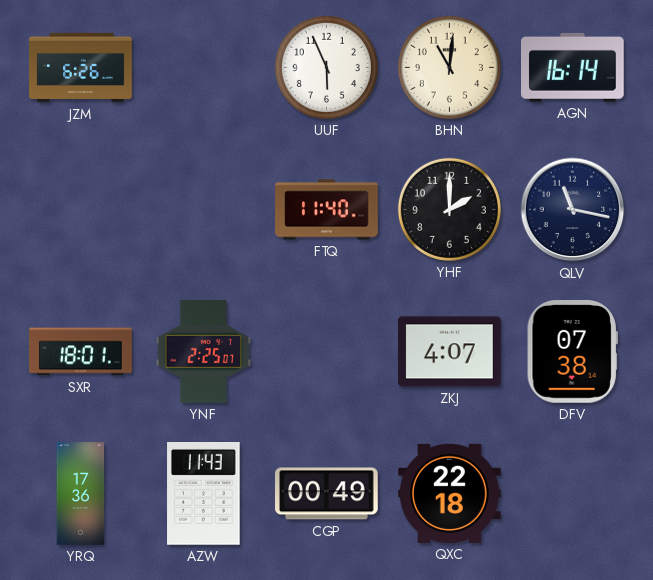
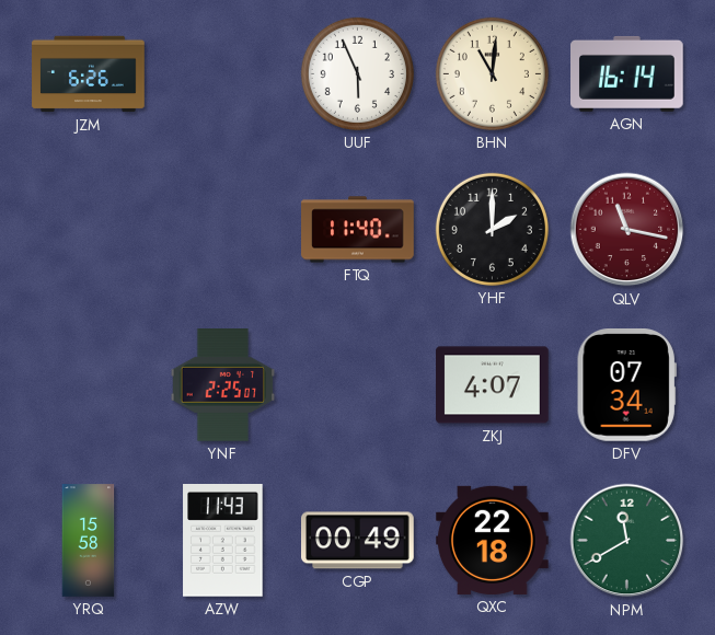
QLV dial: navy -> burgundy (627, 230)
SXR: 18:01 -> none (81, 352)
DFV: 07:38 -> 07:34 (626, 385)
YRQ: 17:36 -> 15:58 (89, 541)
NPM: none -> 11:40 (627, 541)
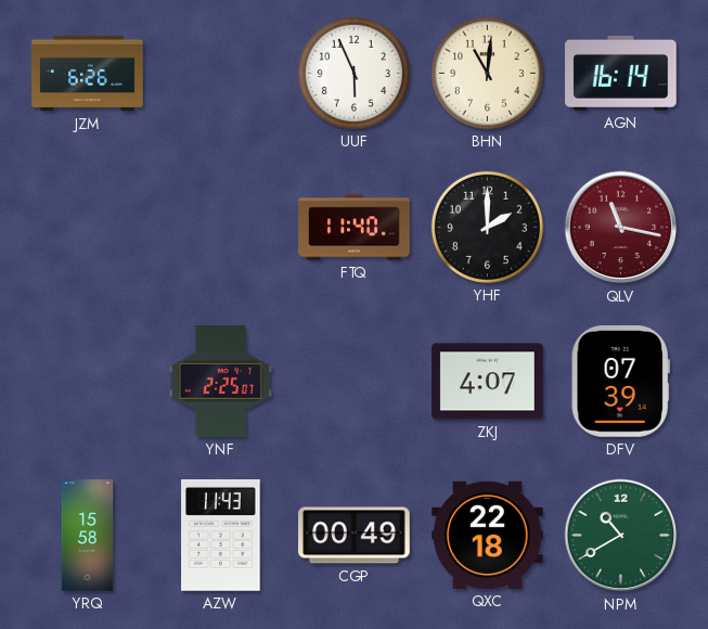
DFV: 07:34 -> 07:39 (620, 382)
NPM: 11:40 -> 10:40 (621, 536)
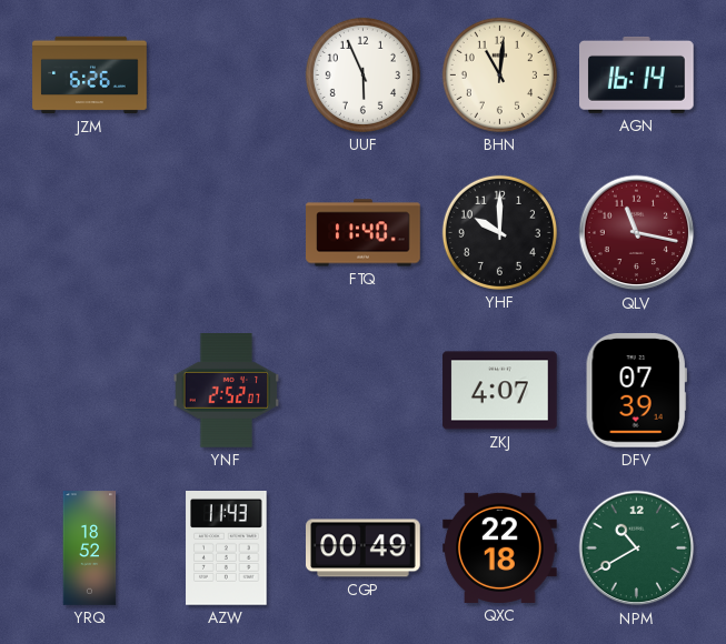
YHF: 2:00 -> 10:00 (499, 232)
YNF: 2:25 -> 2:52 (227, 391)
YRQ: 15:58 -> 18:52 (90, 549)
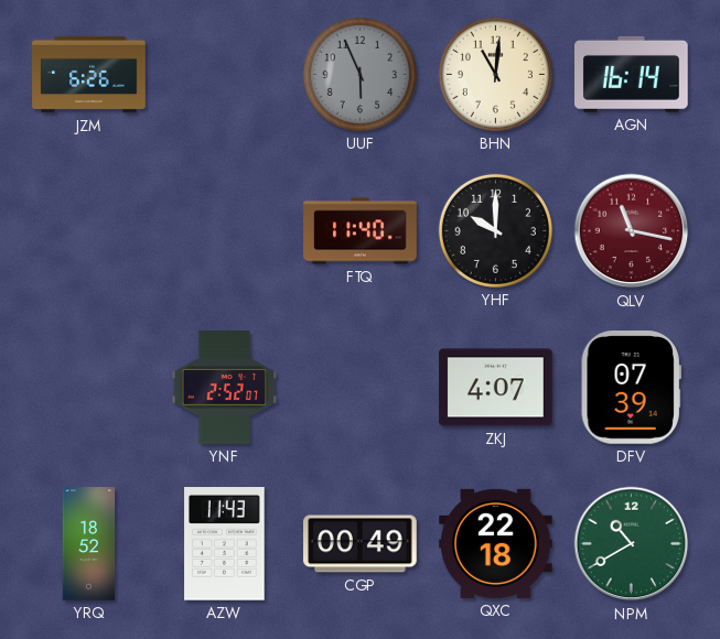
UUF dial: white -> grey (359, 74)
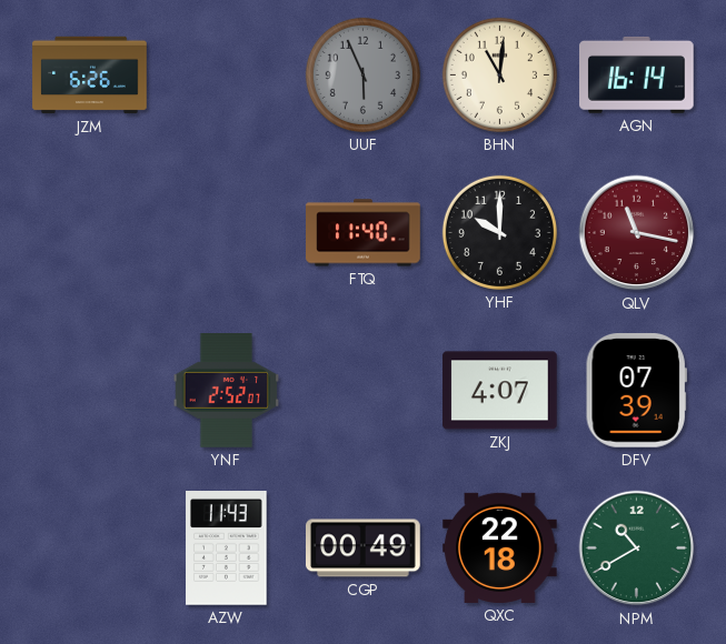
YRQ: 18:52 -> none (89, 544)
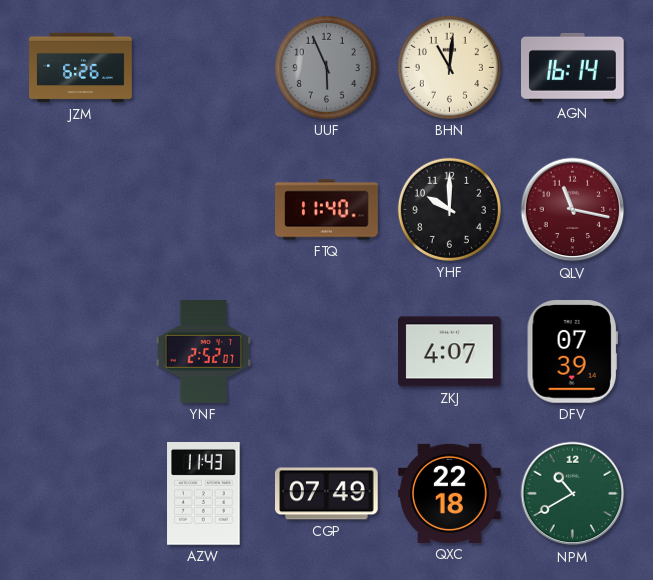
CGP: 00:49 -> 07:49 (327, 494)
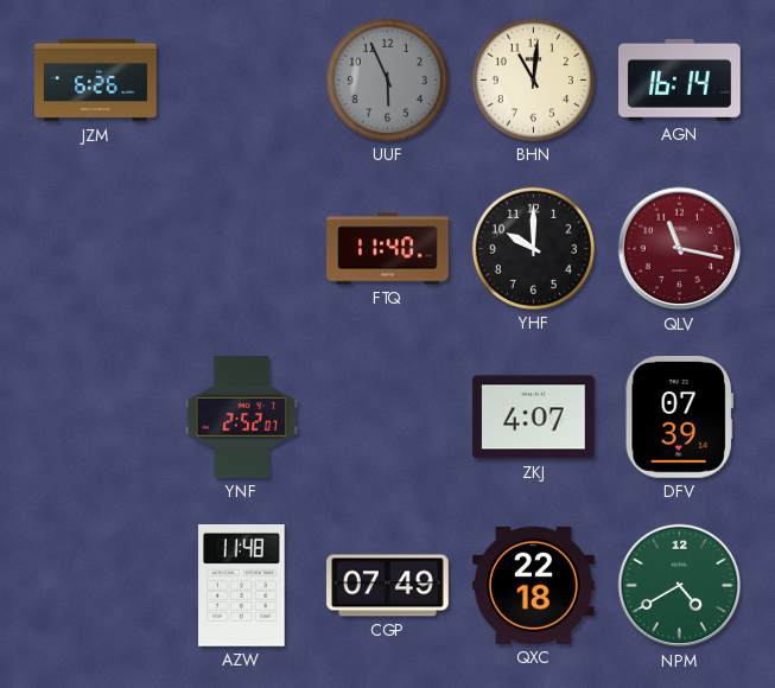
AZW: 11:43 -> 11:48 (242, 586)
NPM: 10:40 -> 4:40 (680, 586)
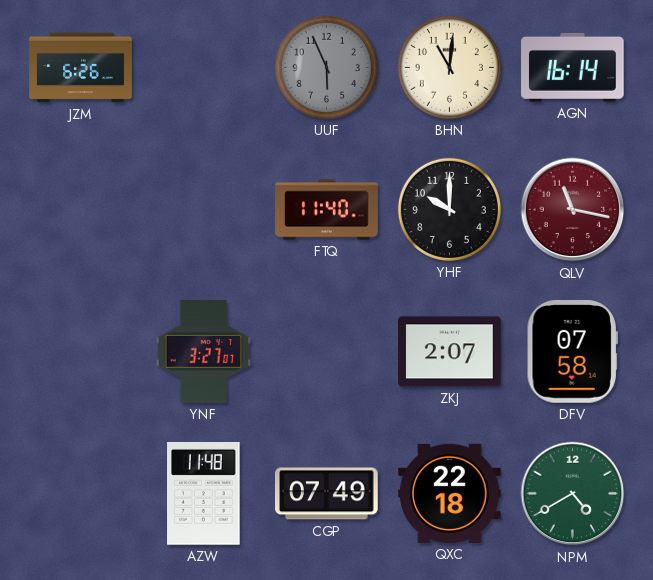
YNF: 2:52 -> 3:27 (204, 352)
ZKJ: 4:07 -> 2:07 (450, 352)
DFV: 07:39 -> 07:58 (572, 352)
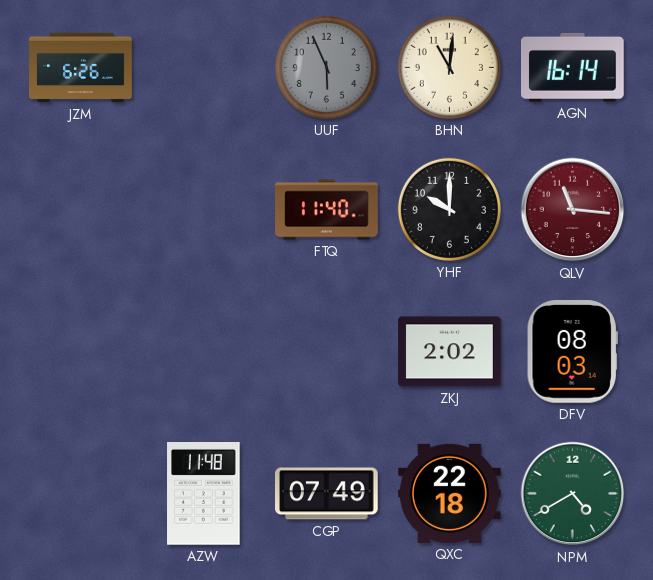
QLV: 11:17 -> 11:16 (573, 210)
YNF: 3:27 -> none (204, 352)
ZKJ: 2:07 -> 2:02 (450, 352)
DFV: 07:58 -> 08:03 (572, 352)
